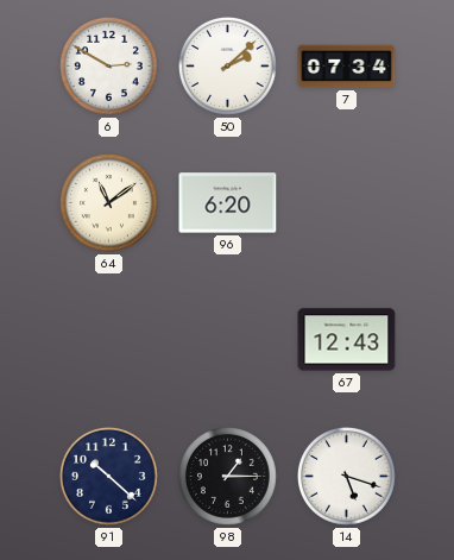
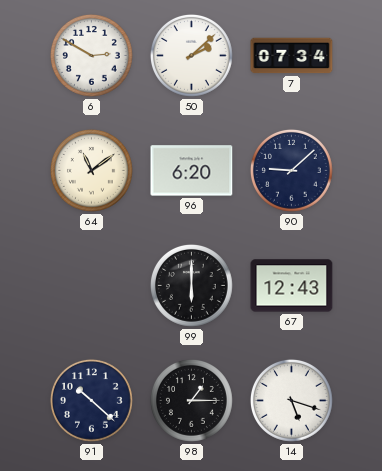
90: none -> 9:08 (291, 170)
99: none -> 6:00 (191, 285)
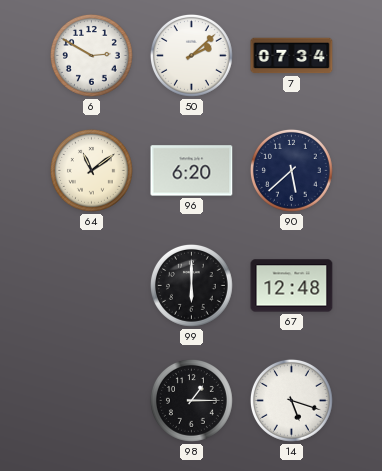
90: 9:08 -> 5:38 (291, 170)
67: 12:43 -> 12:48 (292, 286)
91: 10:22 -> none (91, 400)
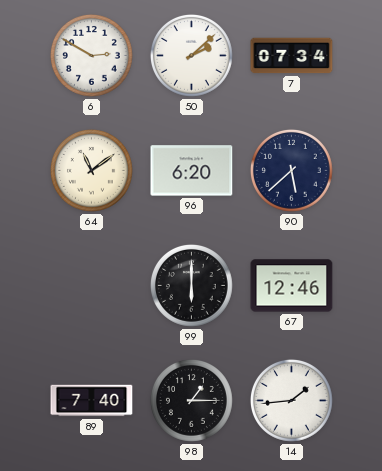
67: 12:48 -> 12:46 (292, 286)
89: none -> 7:40 (92, 401)
14: 5:18 -> 1:44 (291, 400)
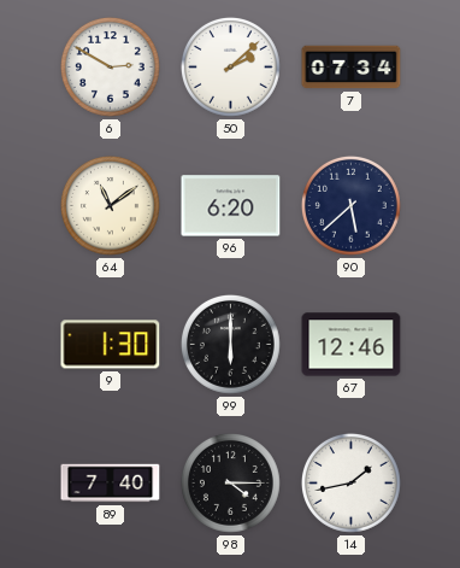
9: none -> 1:30 (111, 345)
98: 1:15 -> 4:15 (230, 482)
14: 1:44 -> 1:43 (350, 482)
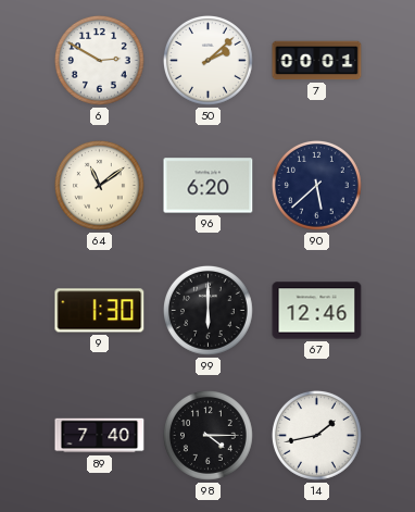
7: 07:34 -> 00:01 (317, 61)
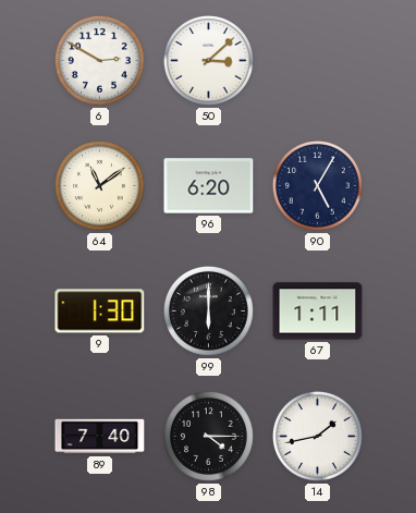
50: 2:08 -> 3:08 (208, 60)
7: 00:01 -> none (317, 61)
90: 5:38 -> 5:05 (317, 185)
67: 12:46 -> 1:11 (318, 312)
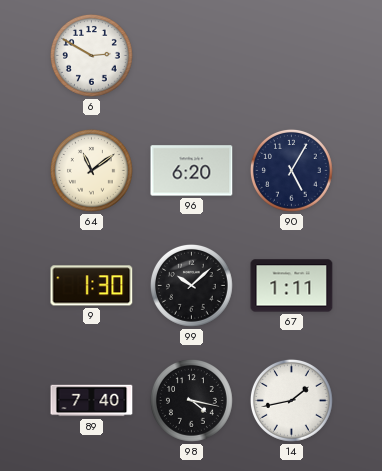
50: 3:08 -> none (208, 60)
99: 6:00 -> 10:08 (191, 285)
98: 4:15 -> 4:17 (191, 400)
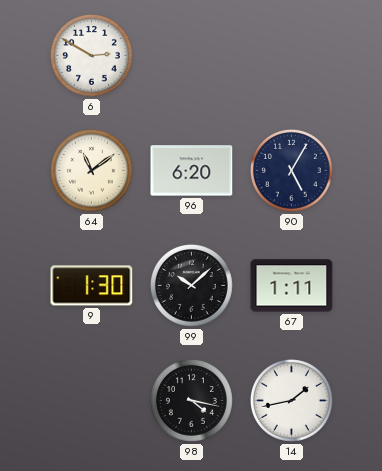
89: 7:40 -> none (92, 401)
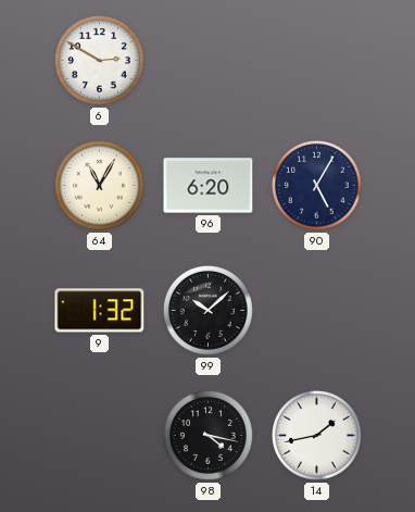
64: 11:09 -> 11:05 (99, 185)
9: 1:30 -> 1:32 (100, 311)
67: 1:11 -> none (292, 286)
